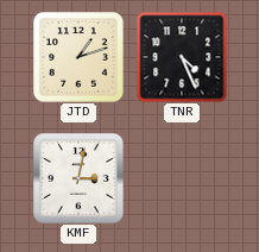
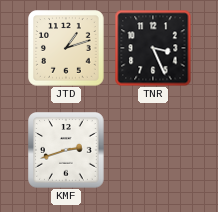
TNR: 4:26 -> 3:26 (153, 48)
KMF: 3:02 -> 2:42 (66, 150)
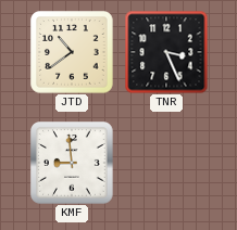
JTD: 1:12 -> 10:39 (72, 52)
KMF: 2:42 -> 8:59 (72, 163)
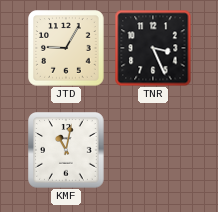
JTD: 10:39 -> 9:05 (66, 48)
KMF: 8:59 -> 11:02 (66, 150)
